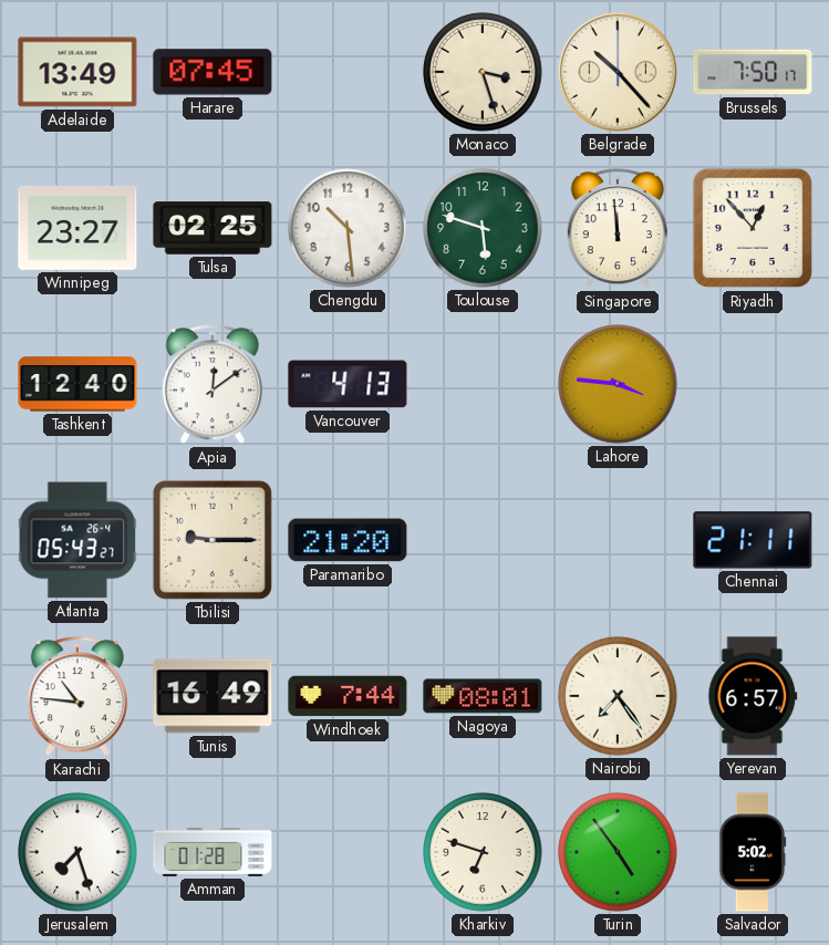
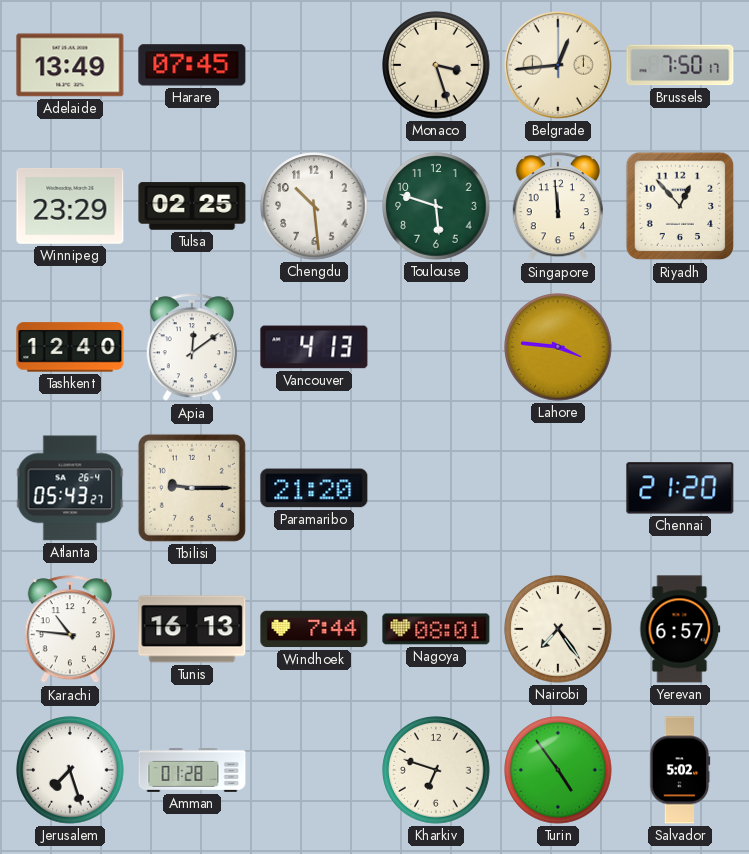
Belgrade: 10:23 -> 12:44 (558, 65)
Winnipeg: 23:27 -> 23:29 (70, 206)
Chennai: 21:11 -> 21:20 (680, 488)
Tunis: 16:49 -> 16:13 (192, 629)
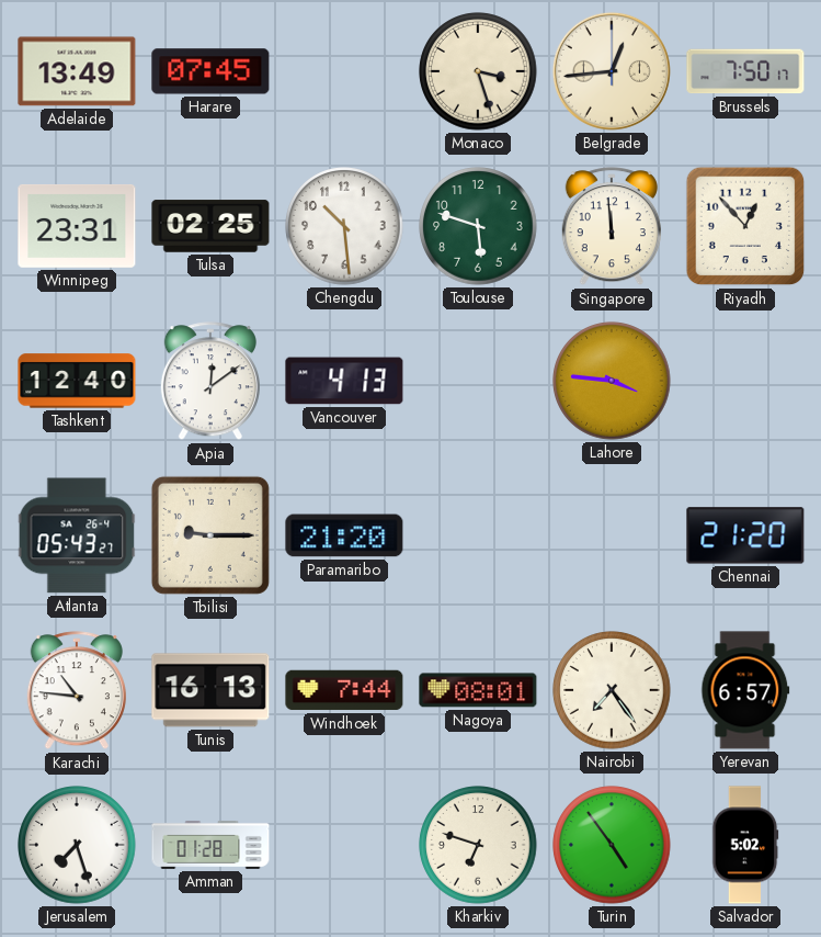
Winnipeg: 23:29 -> 23:31 (77, 226)
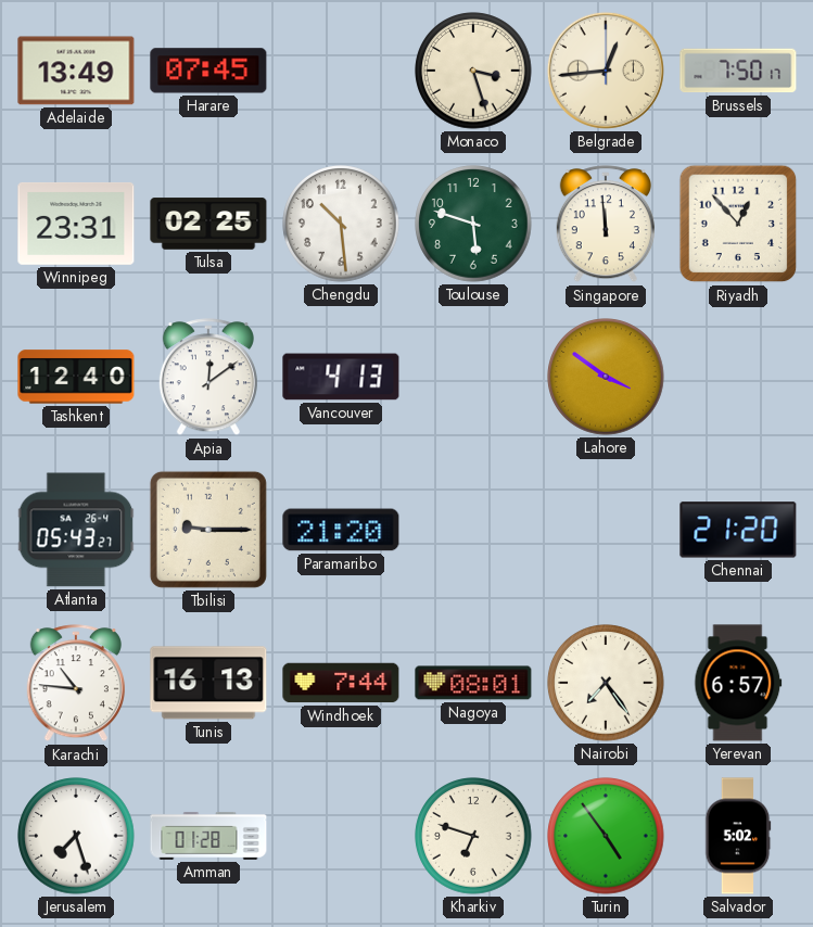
Lahore: 3:46 -> 3:51 (606, 377)
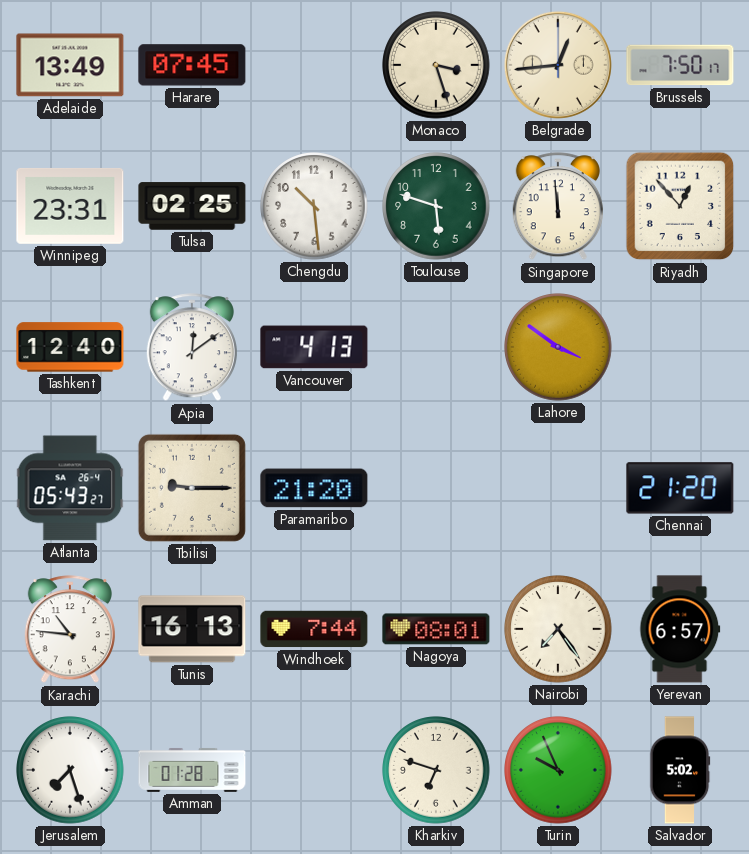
Turin: 4:54 -> 9:56 (558, 770)
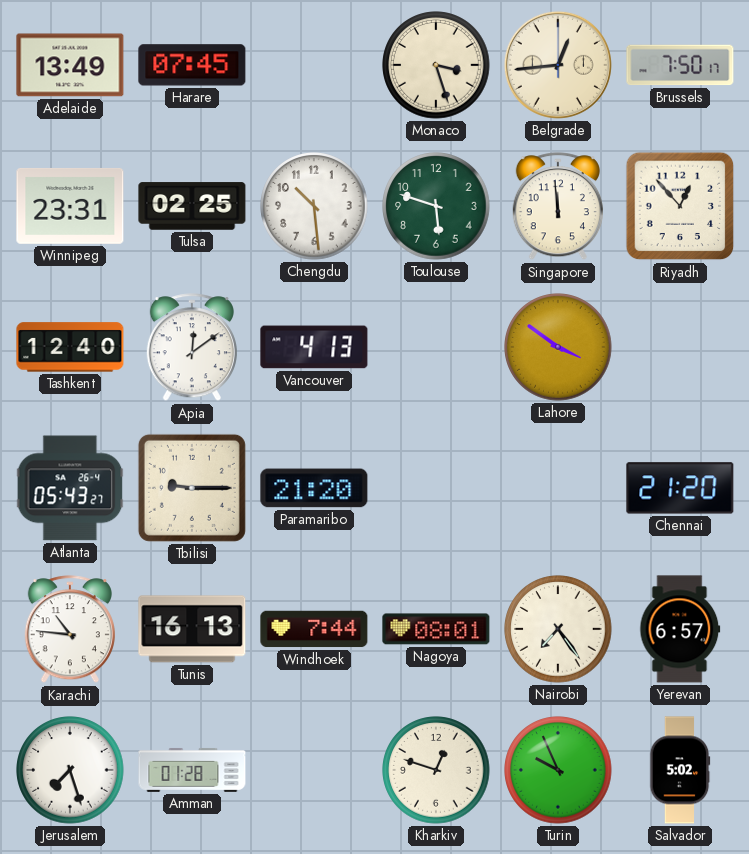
Kharkiv: 6:48 -> 12:48 (436, 770)
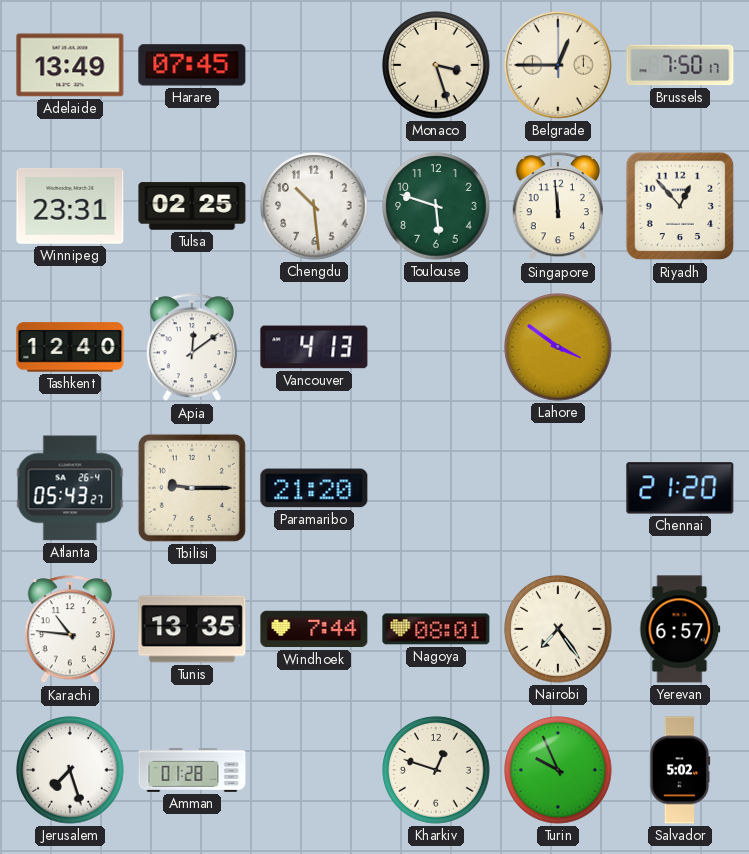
Belgrade: 12:44 -> 12:45 (558, 65)
Tunis: 16:13 -> 13:35 (192, 629)
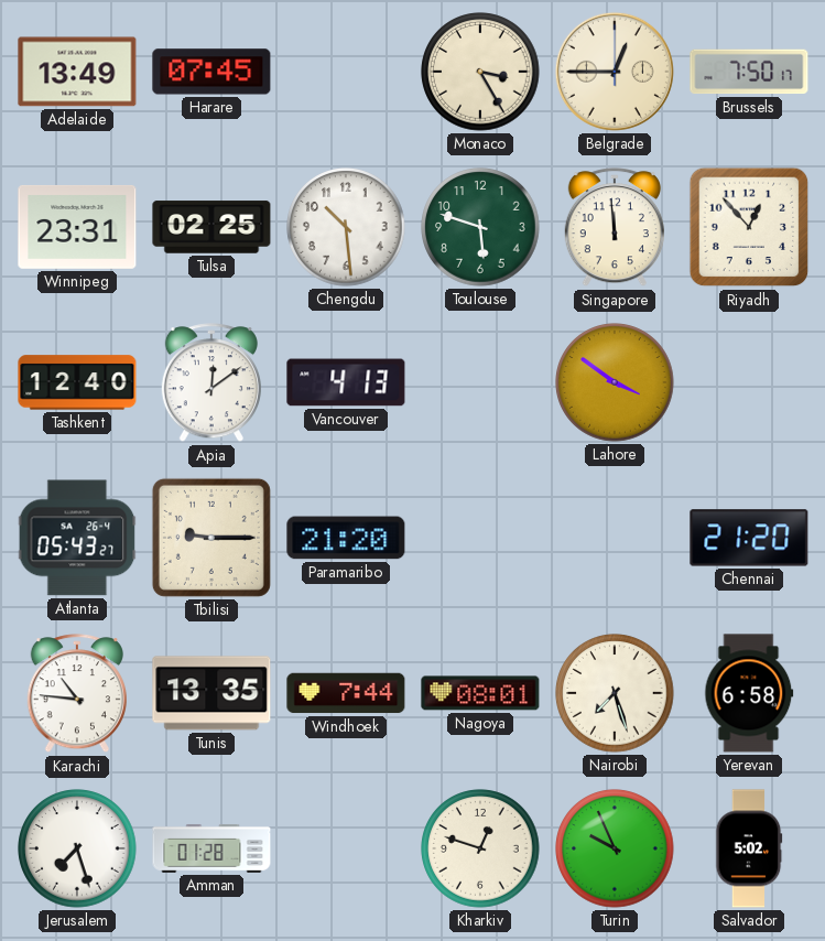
Monaco: 3:27 -> 3:25 (480, 72)
Nairobi: 7:24 -> 7:27 (615, 693)
Yerevan: 6:57 -> 6:58 (749, 693)
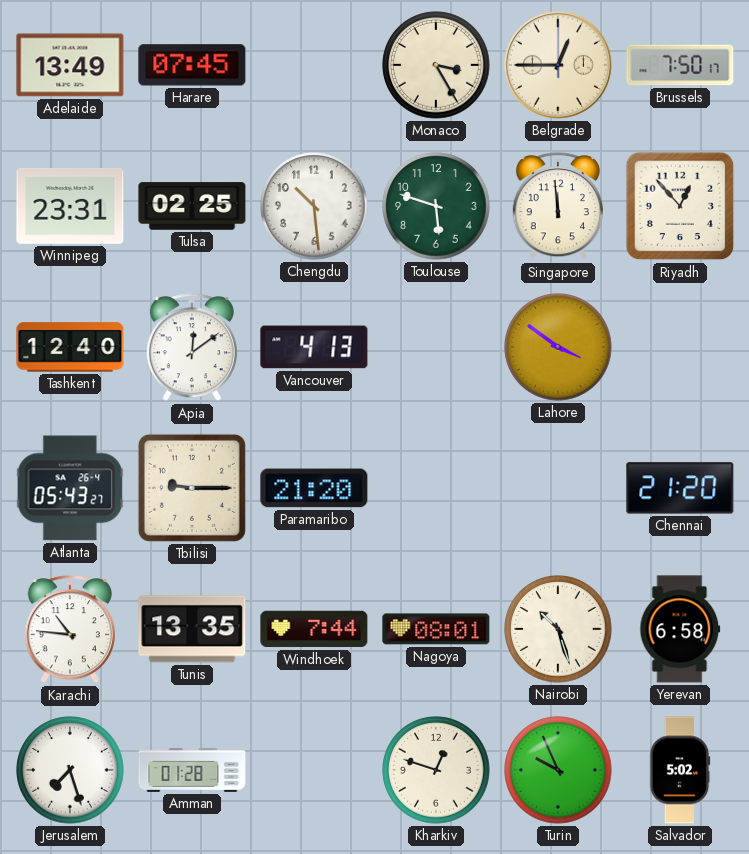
Nairobi: 7:27 -> 10:27 (558, 629)
